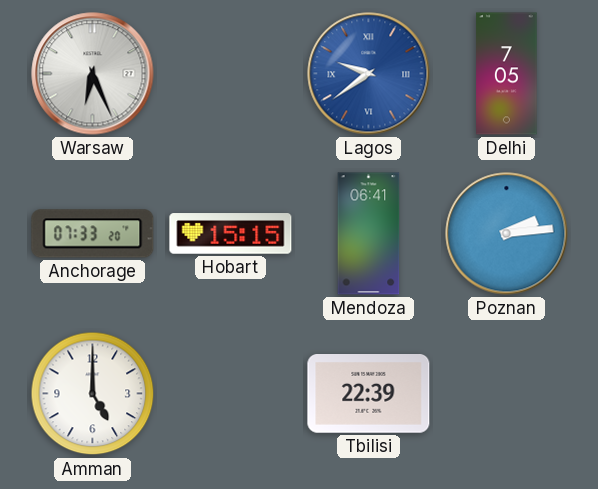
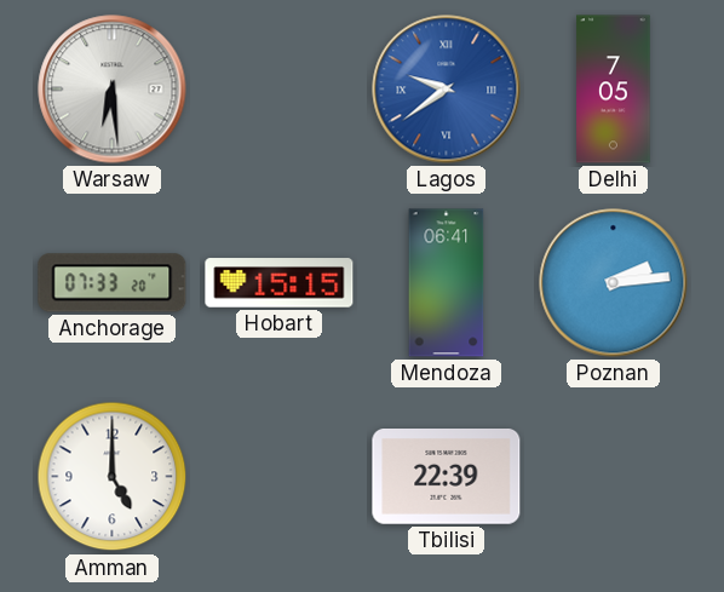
Warsaw: 6:26 -> 6:29 (113, 90)
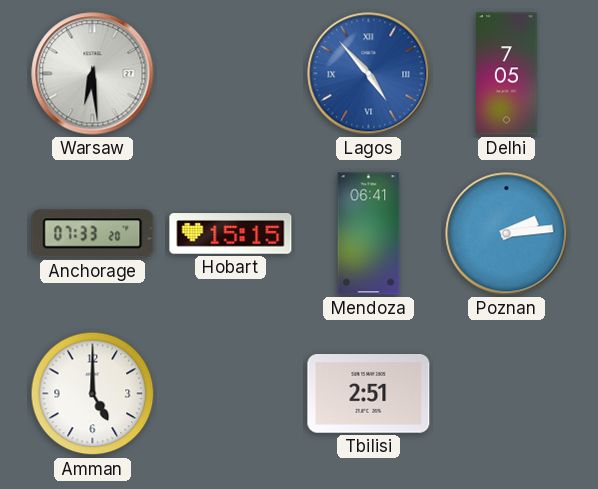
Lagos: 9:39 -> 4:53 (369, 74)
Tbilisi: 22:39 -> 2:51 (369, 394)
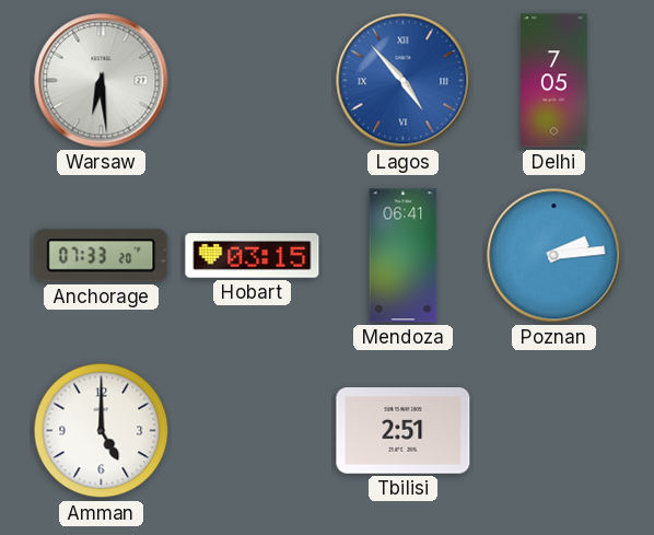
Hobart: 15:15 -> 03:15 (253, 256)
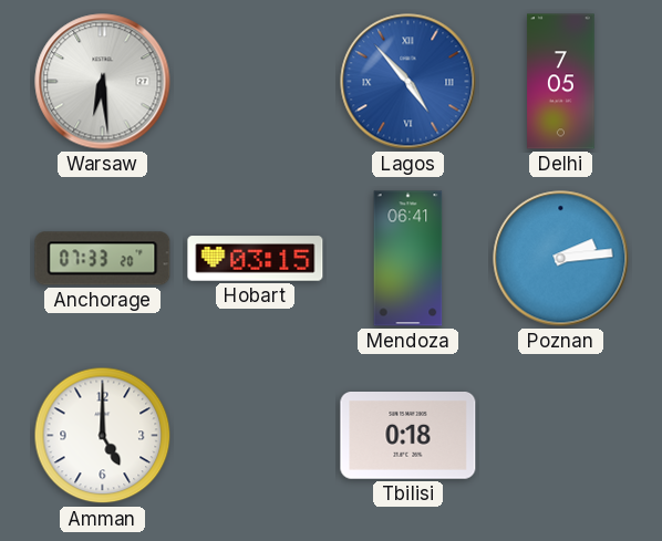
Tbilisi: 2:51 -> 0:18 (408, 436)
